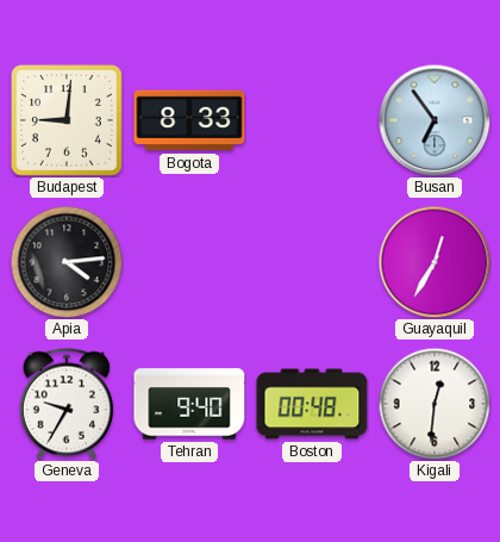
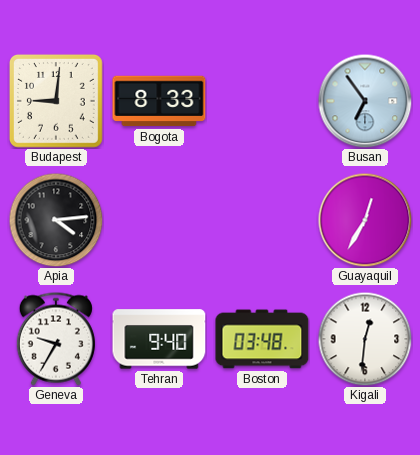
Boston: 00:48 -> 03:48 (262, 339)
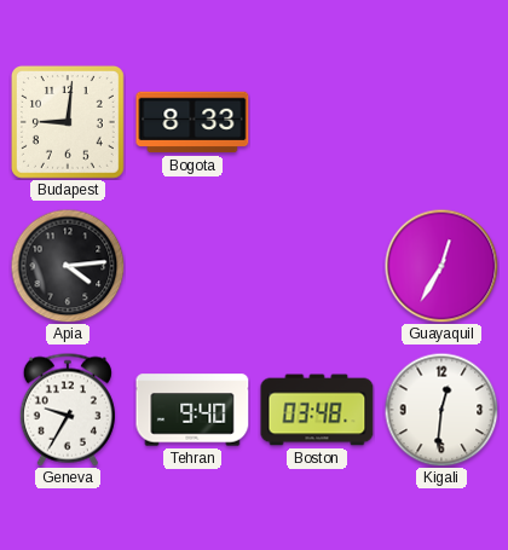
Busan: 6:54 -> none (365, 101)
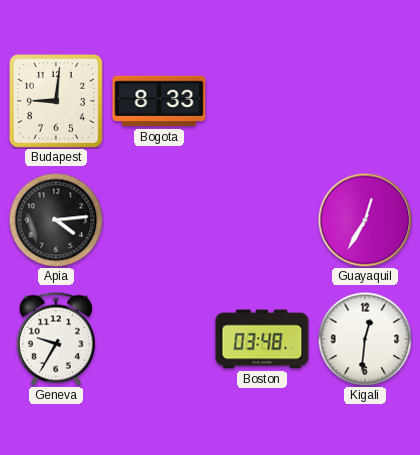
Tehran: 9:40 -> none (192, 410)
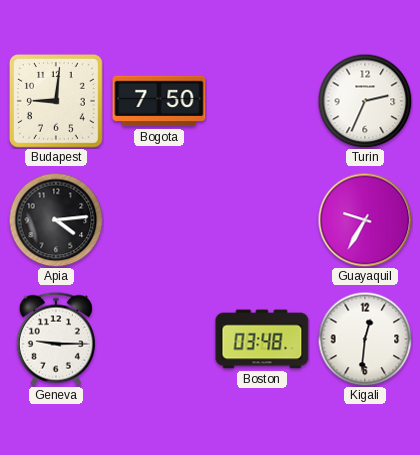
Bogota: 8:33 -> 7:50 (159, 101)
Turin: none -> 2:34 (365, 101)
Guayaquil: 12:35 -> 9:35 (365, 220)
Geneva: 9:35 -> 9:15 (56, 339)
